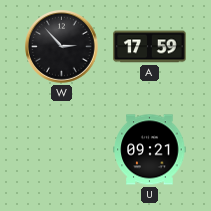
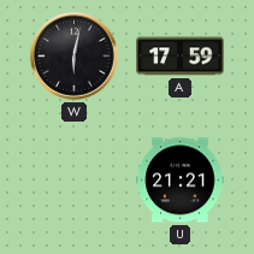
W: 2:53 -> 6:02 (75, 57)
U: 09:21 -> 21:21 (181, 181)
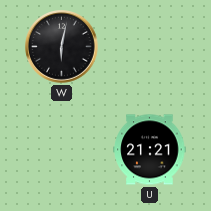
A: 17:59 -> none (181, 57)
